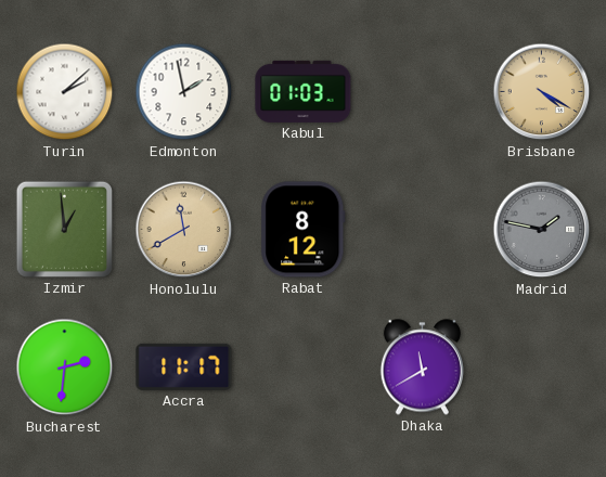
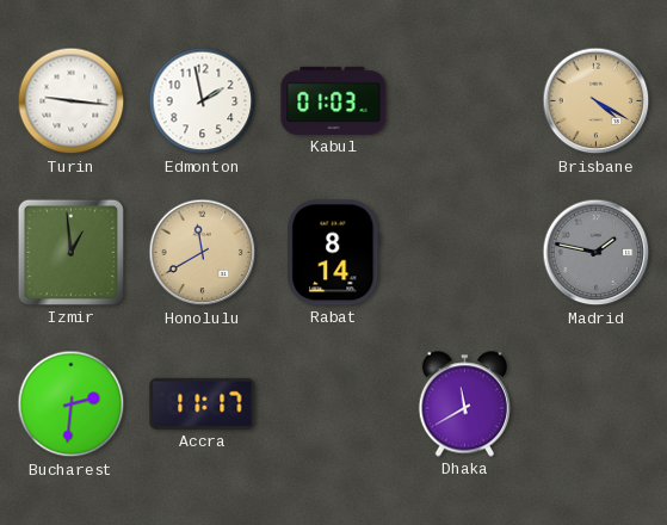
Turin: 2:08 -> 9:16 (72, 101)
Rabat: 8:12 -> 8:14 (334, 253)
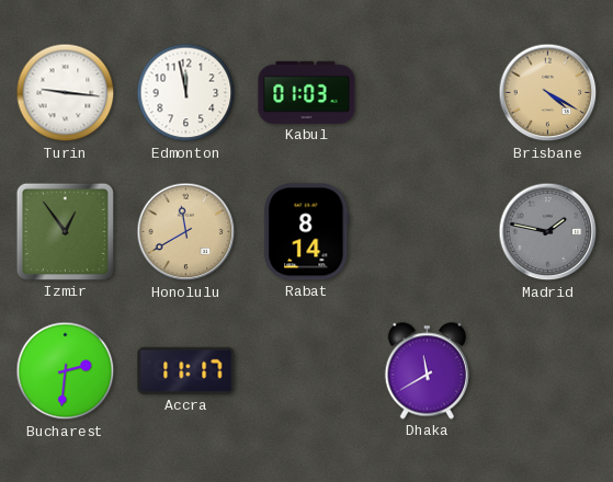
Edmonton: 1:58 -> 11:58 (186, 93)
Izmir: 12:59 -> 12:54 (65, 231)
